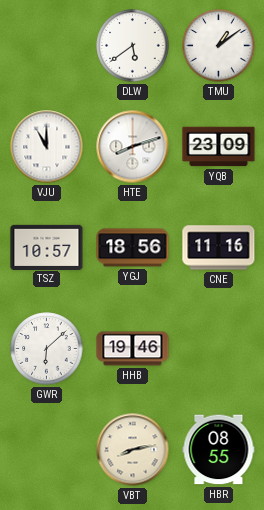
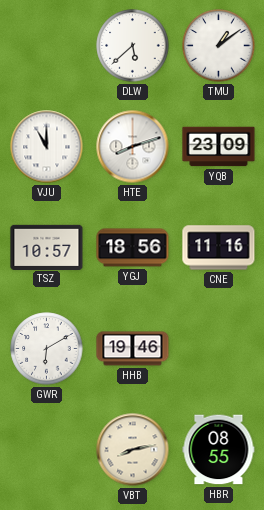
DLW: 5:39 -> 5:38 (133, 46)
GWR: 6:08 -> 6:10 (47, 349)
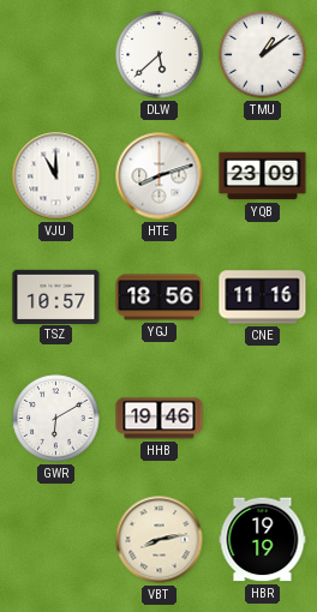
HBR: 08:55 -> 19:19 (263, 540)
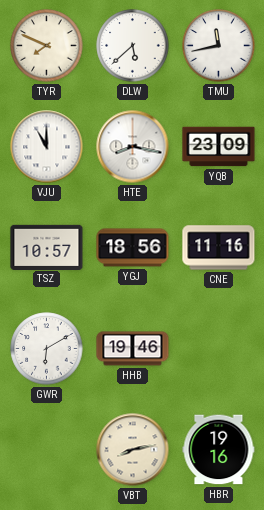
TYR: none -> 7:49 (47, 46)
TMU: 1:09 -> 11:43 (219, 46)
HTE: 8:12 -> 8:17 (133, 147)
HBR: 19:19 -> 19:16 (219, 450)
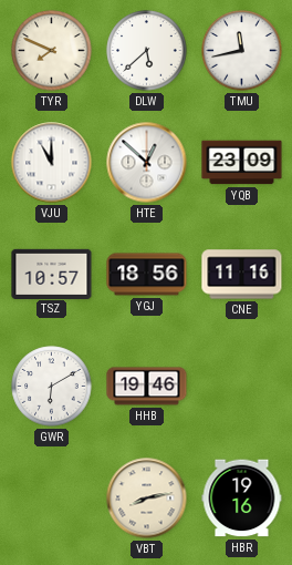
HTE: 8:17 -> 12:52 (147, 163)
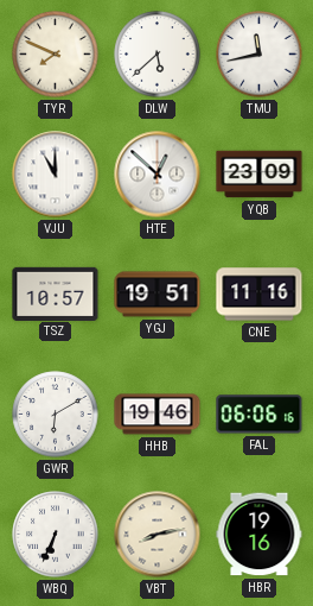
YGJ: 18:56 -> 19:51 (158, 295)
FAL: none -> 06:06 (260, 415)
WBQ: none -> 6:34 (56, 535)
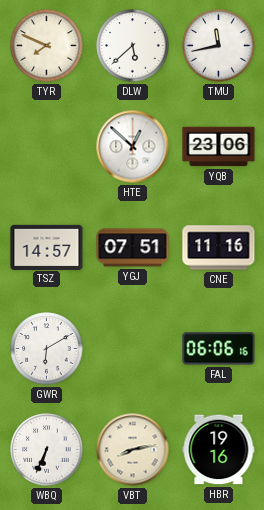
VJU: 11:00 -> none (56, 175)
YQB: 23:09 -> 23:06 (219, 147)
TSZ: 10:57 -> 14:57 (47, 247)
YGJ: 19:51 -> 07:51 (133, 248)
HHB: 19:46 -> none (158, 415)
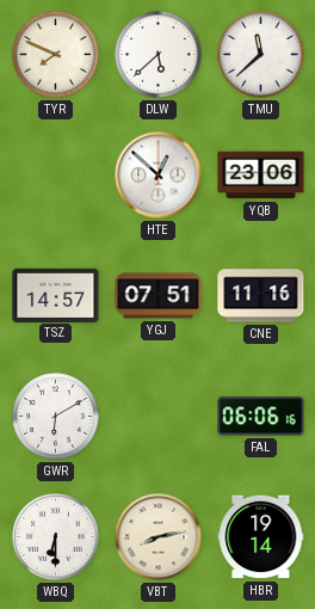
TMU: 11:43 -> 11:38 (261, 55)
WBQ: 6:34 -> 6:30 (56, 537)
HBR: 19:16 -> 19:14 (261, 537)
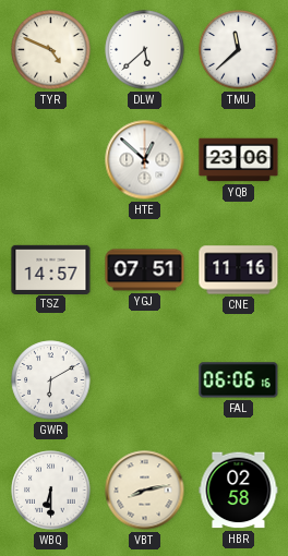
TYR: 7:49 -> 4:49 (51, 50)
HBR: 19:14 -> 02:58 (239, 491)
